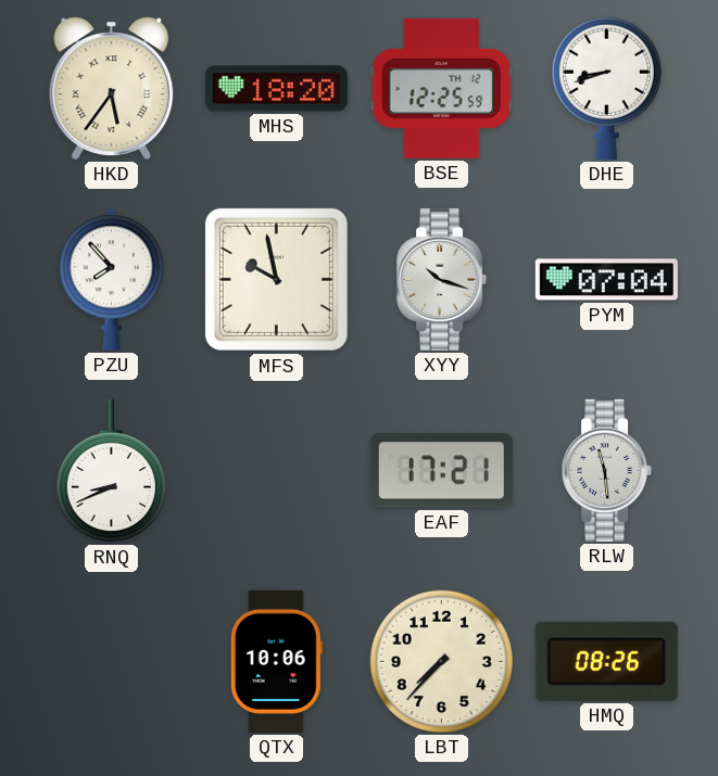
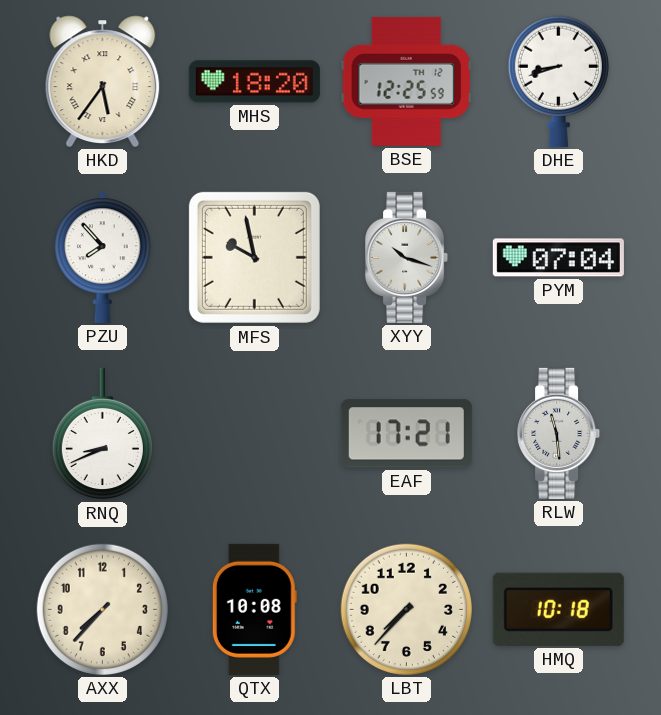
AXX: none -> 7:37 (102, 609)
QTX: 10:06 -> 10:08 (254, 609)
HMQ: 08:26 -> 10:18 (558, 609)
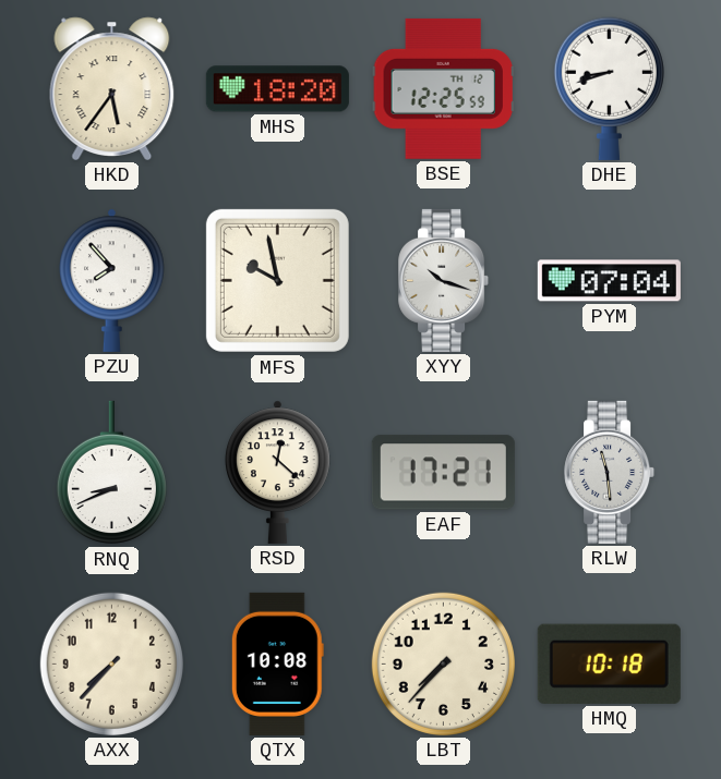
RSD: none -> 12:22 (278, 472)
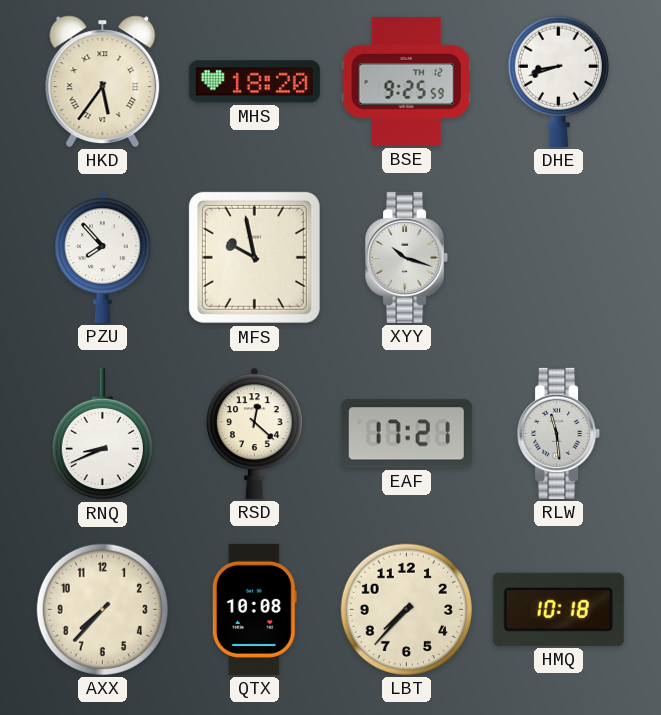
BSE: 12:25 -> 9:25 (406, 81)
PYM: 07:04 -> none (609, 281)
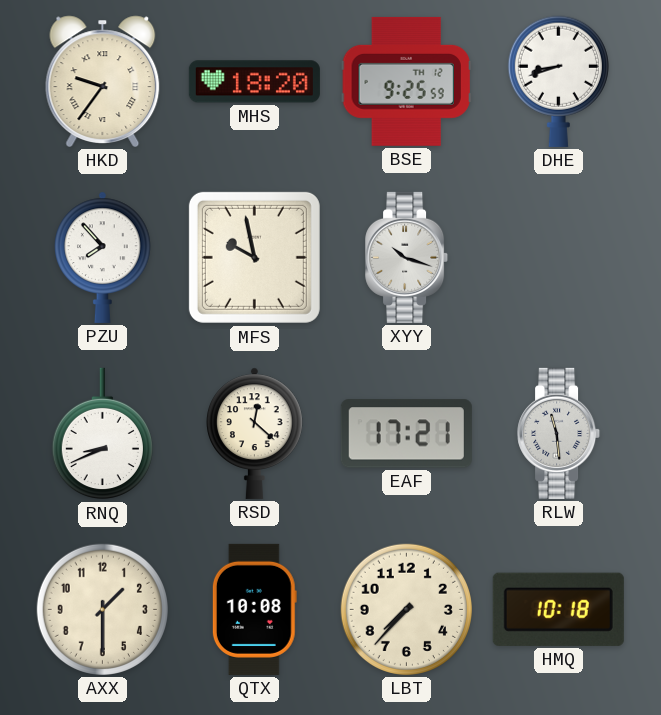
HKD: 5:36 -> 9:36 (103, 81)
AXX: 7:37 -> 1:30 (102, 609)
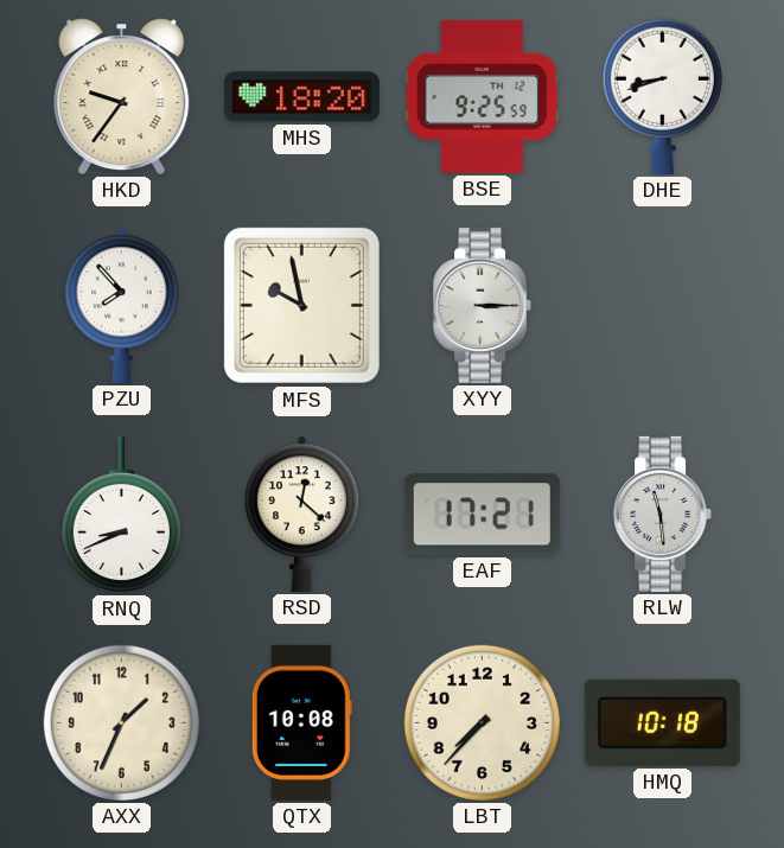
XYY: 10:18 -> 3:15 (483, 305)
AXX: 1:30 -> 1:34 (121, 722)
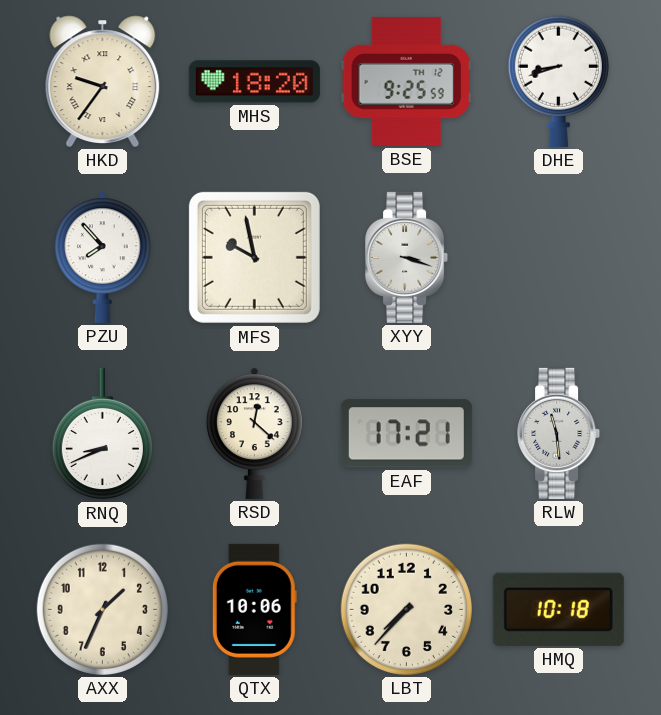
XYY: 3:15 -> 3:18 (407, 257)
QTX: 10:08 -> 10:06 (254, 609)
